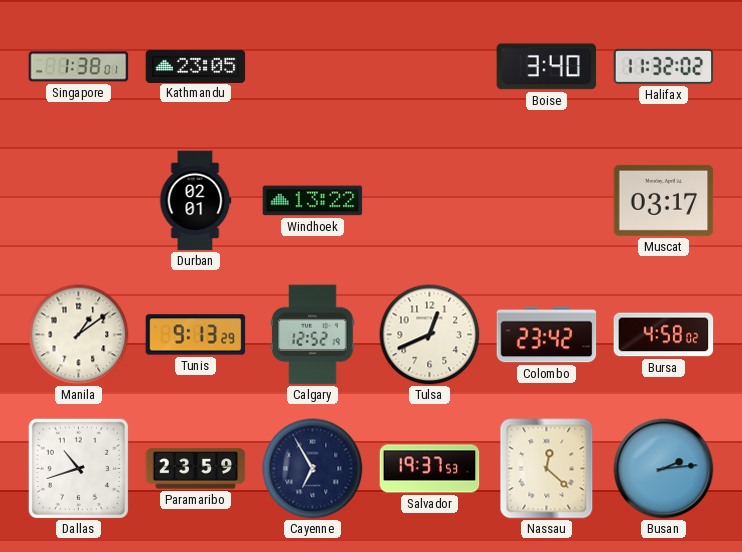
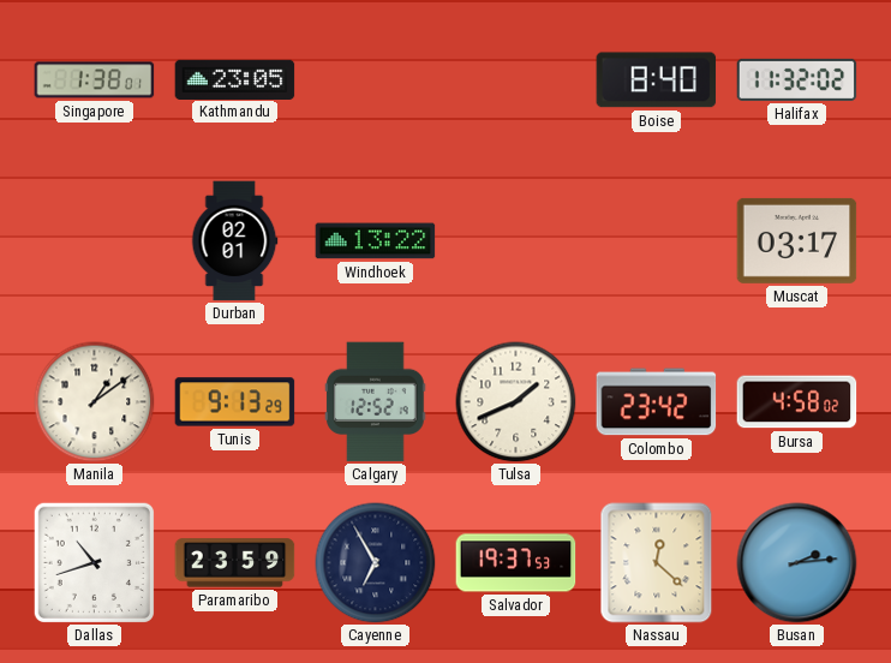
Boise: 3:40 -> 8:40 (657, 80)
Tulsa: 12:41 -> 1:41 (516, 402)
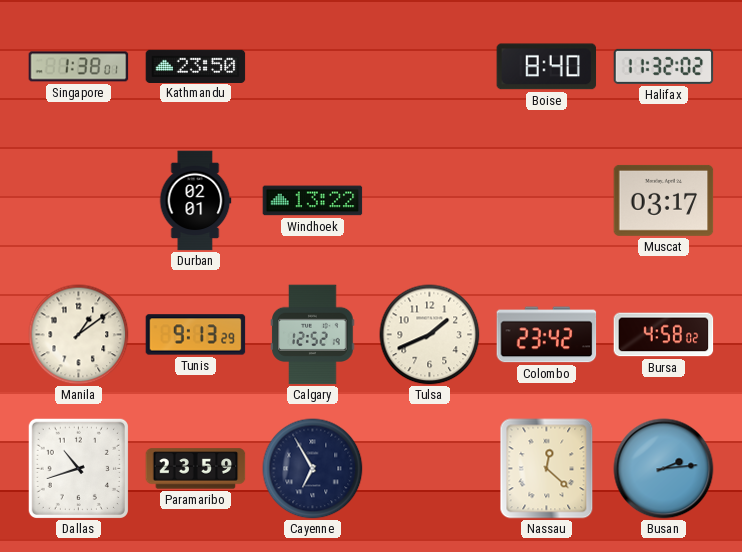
Kathmandu: 23:05 -> 23:50 (196, 66)
Salvador: 19:37 -> none (516, 563)
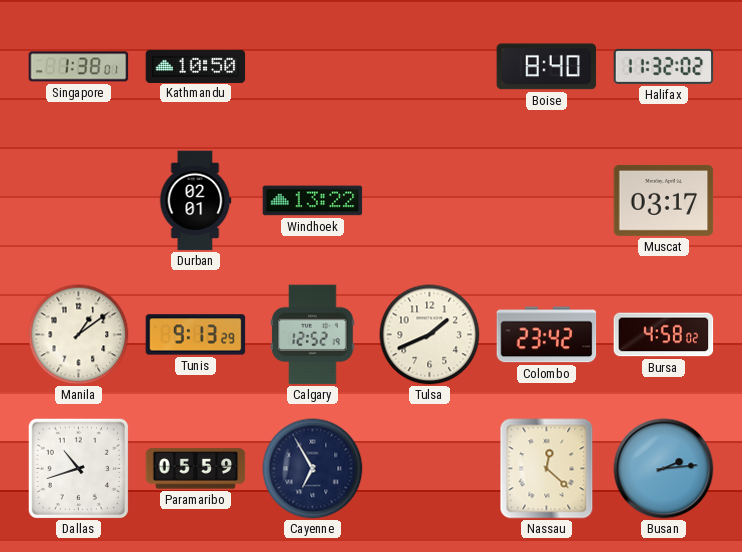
Kathmandu: 23:50 -> 10:50 (196, 66)
Paramaribo: 23:59 -> 05:59 (196, 469)
